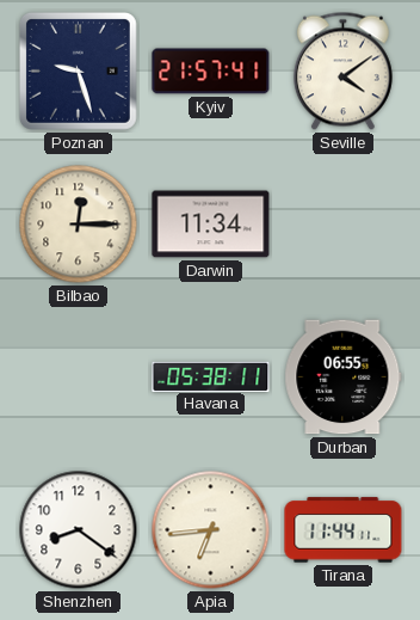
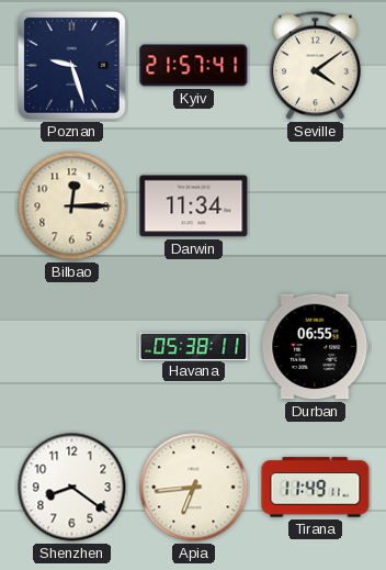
Tirana: 11:44 -> 11:49 (316, 488)
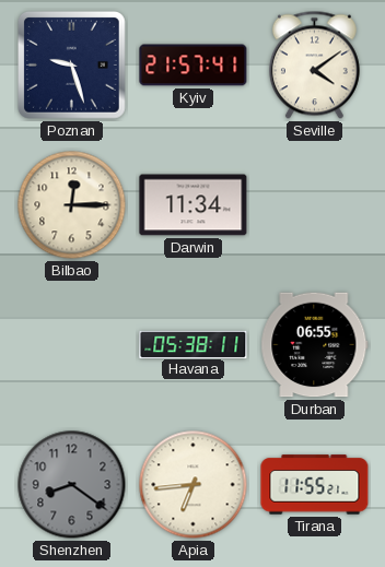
Shenzhen dial: white -> grey (72, 485)
Tirana: 11:49 -> 11:55 (315, 485)
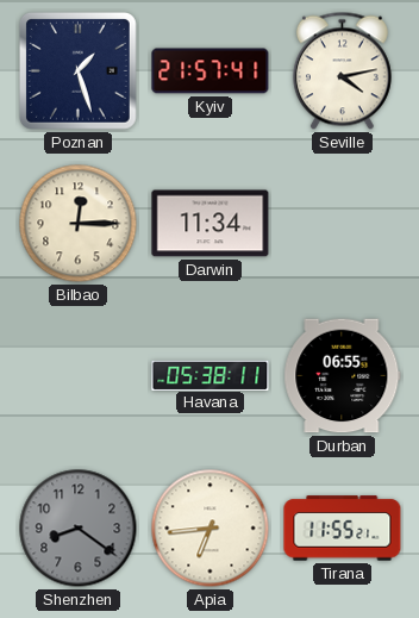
Poznan: 9:27 -> 1:27 (77, 70)
Seville: 4:09 -> 4:13 (342, 71)
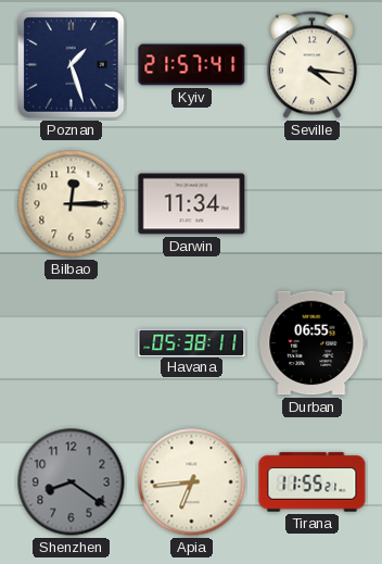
Seville: 4:13 -> 4:16 (311, 65)
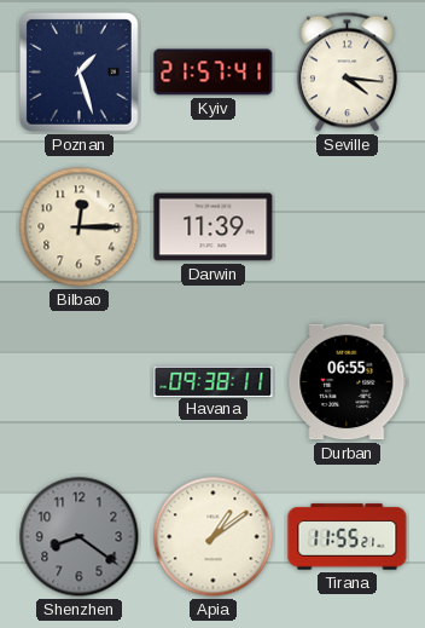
Darwin: 11:34 -> 11:39 (214, 227)
Havana: 05:38 -> 09:38 (214, 381)
Apia: 6:44 -> 1:09 (214, 537)
